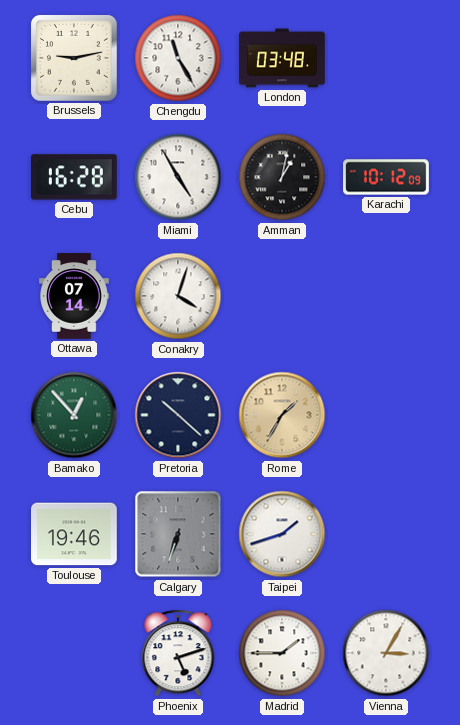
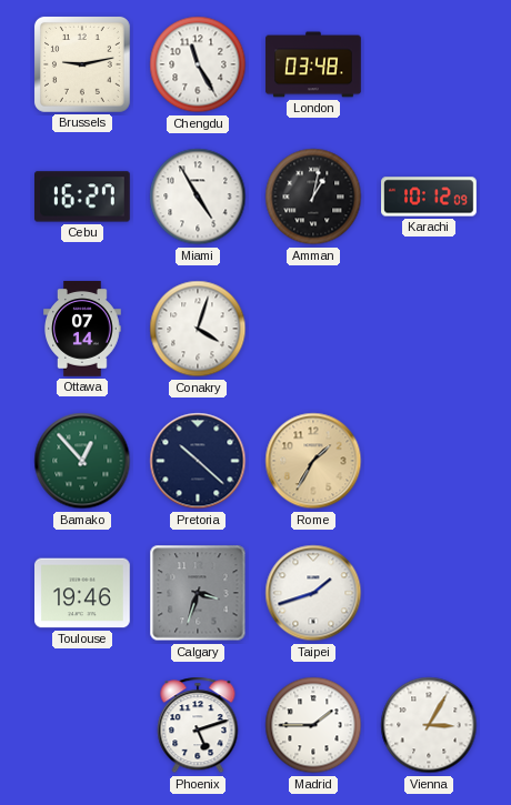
Cebu: 16:28 -> 16:27 (83, 197)
Calgary: 6:33 -> 3:33 (198, 593)
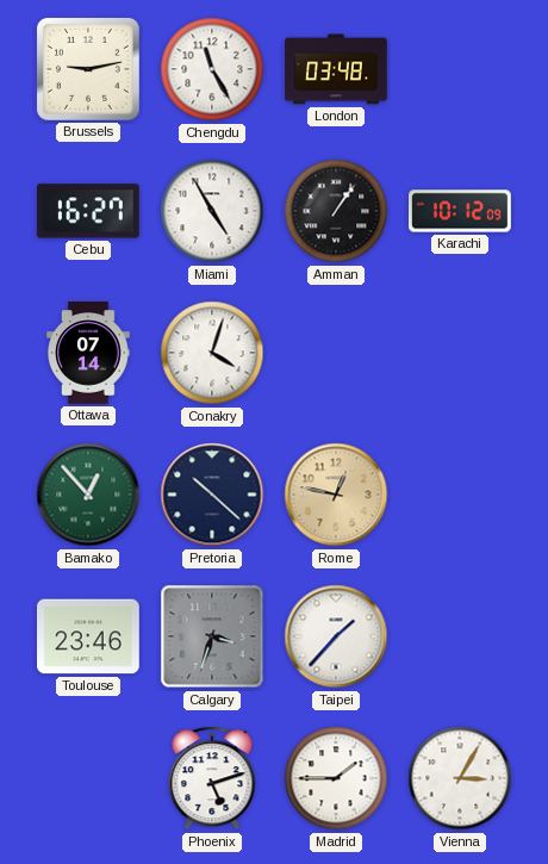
Amman: 1:02 -> 1:06 (336, 211)
Rome: 1:35 -> 12:47 (336, 495)
Toulouse: 19:46 -> 23:46 (88, 636)
Taipei: 1:42 -> 1:37 (336, 636)
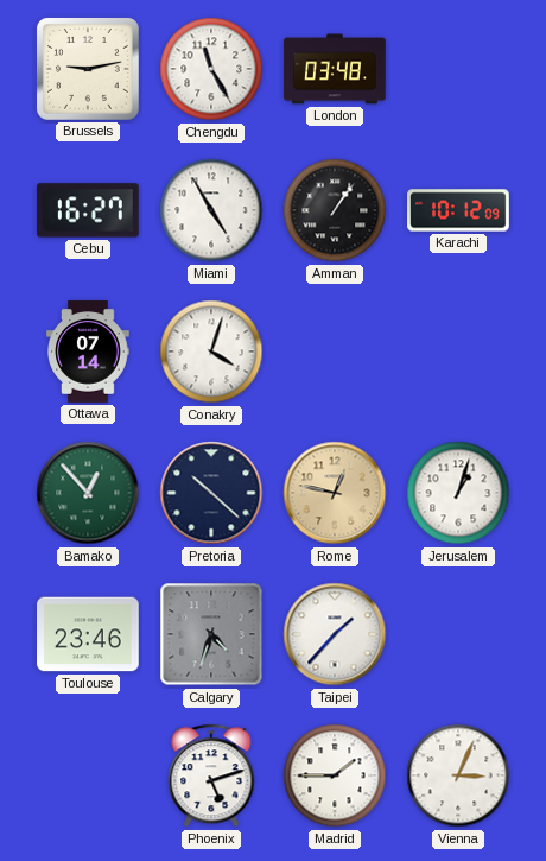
Jerusalem: none -> 1:03 (458, 493)
Calgary: 3:33 -> 4:33 (211, 634)
Vienna: 3:05 -> 3:04 (458, 775)
